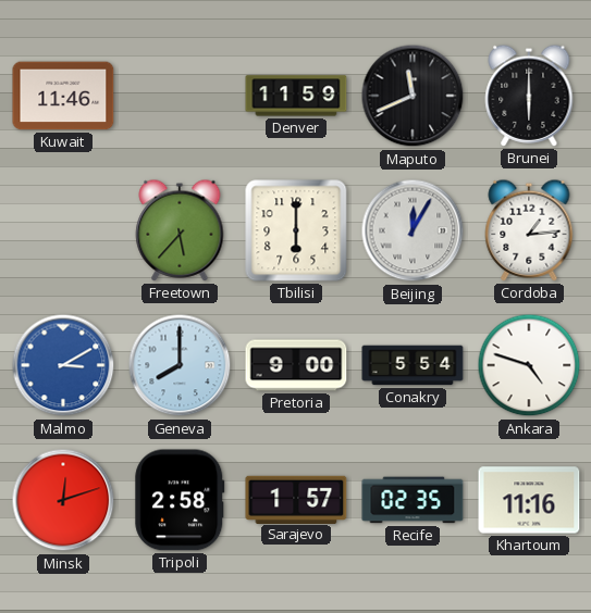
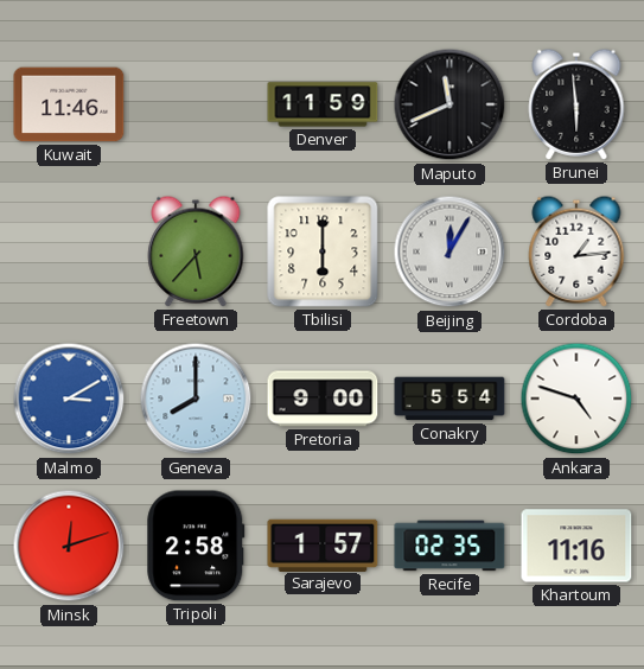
Brunei: 6:00 -> 5:59 (576, 104)
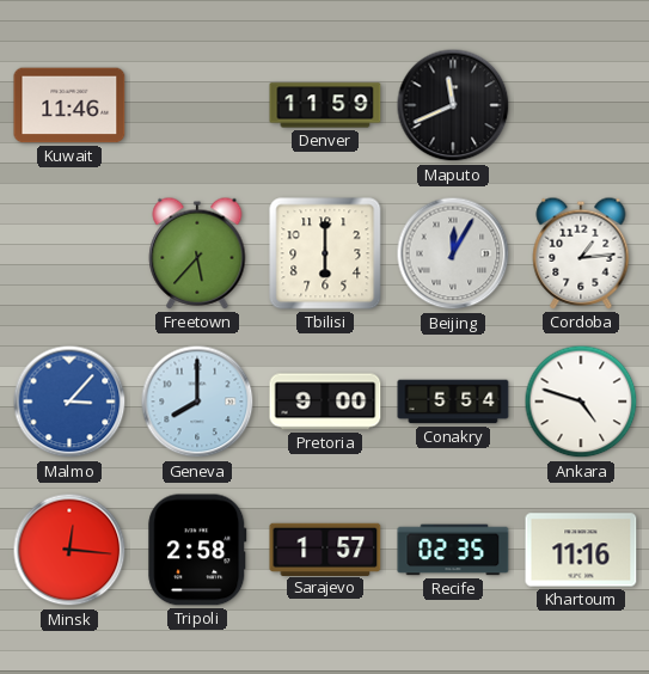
Brunei: 5:59 -> none (576, 104)
Malmo: 3:10 -> 3:07 (69, 402)
Minsk: 12:12 -> 12:16 (69, 550)
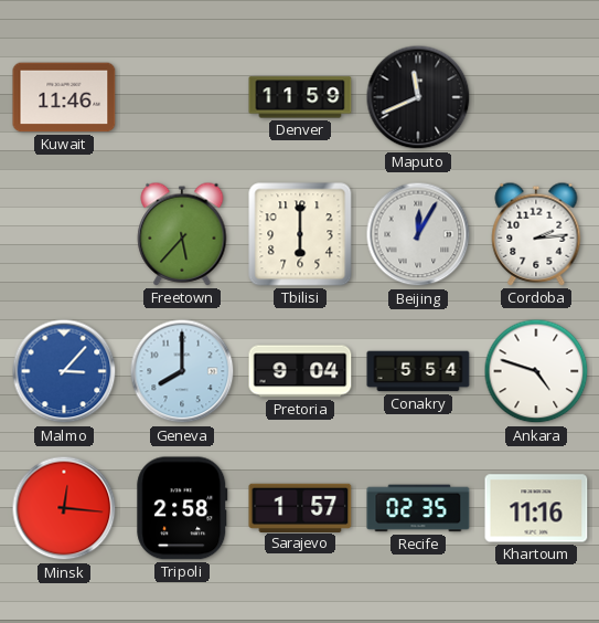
Cordoba: 1:14 -> 2:14 (536, 234)
Pretoria: 9:00 -> 9:04 (300, 371)
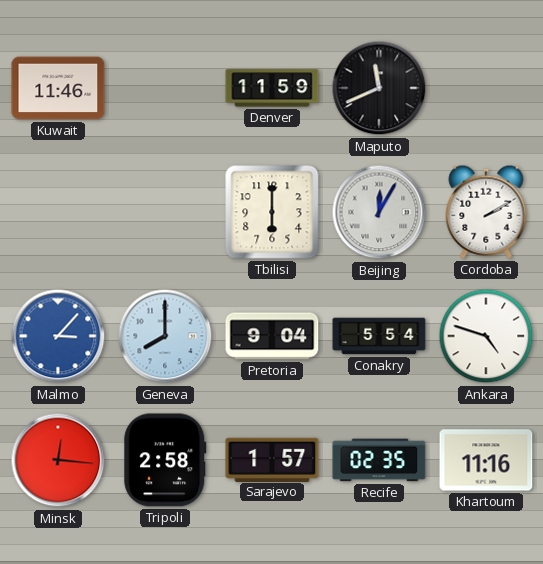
Freetown: 5:37 -> none (182, 234)
Cordoba: 2:14 -> 2:10 (486, 212)
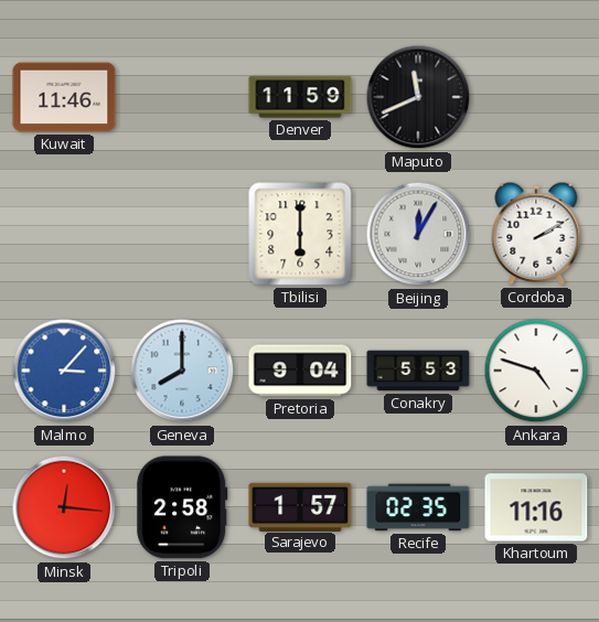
Conakry: 5:54 -> 5:53 (418, 371)
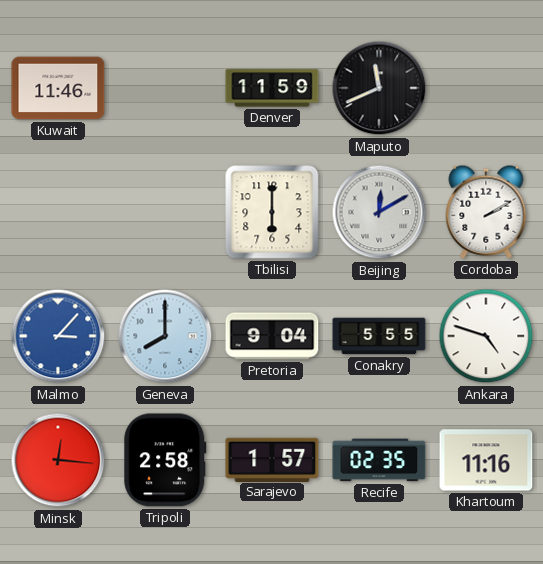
Beijing: 12:05 -> 12:10 (379, 212)
Conakry: 5:53 -> 5:55 (379, 336)
